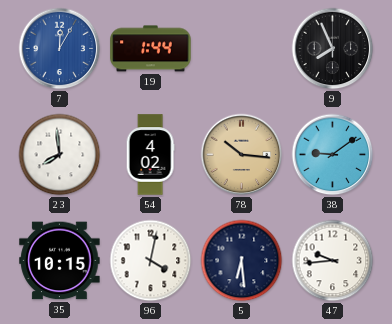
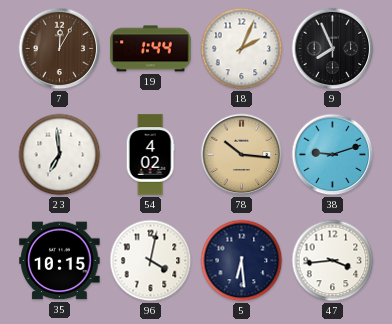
7 dial: blue -> brown (60, 49)
18: none -> 2:04 (242, 49)
23: 7:59 -> 6:59 (60, 155)
38: 9:09 -> 9:12 (333, 155)
47: 9:44 -> 3:44 (333, 261)
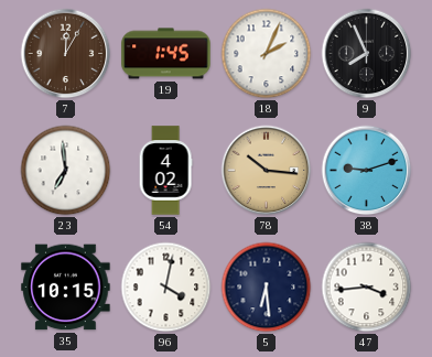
19: 1:44 -> 1:45 (166, 54)
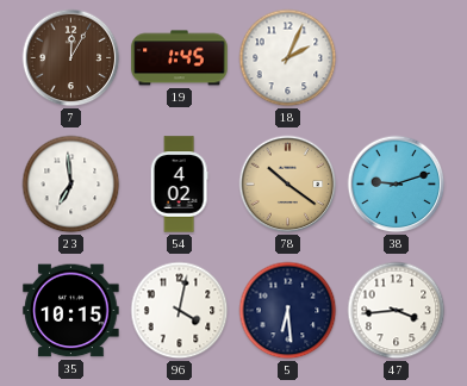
9: 7:56 -> none (367, 54)
78: 10:16 -> 10:21 (288, 185)
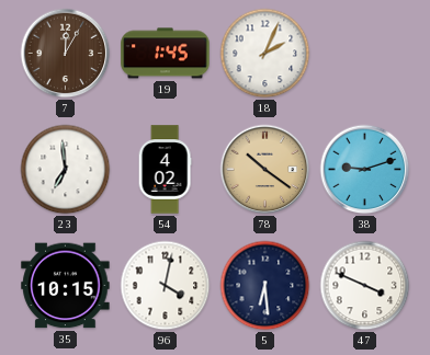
47: 3:44 -> 3:49 (365, 286)
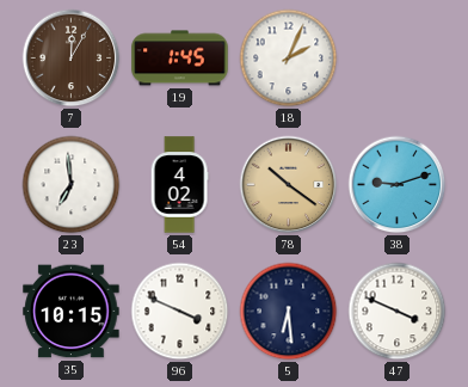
96: 4:02 -> 3:49 (180, 312)
